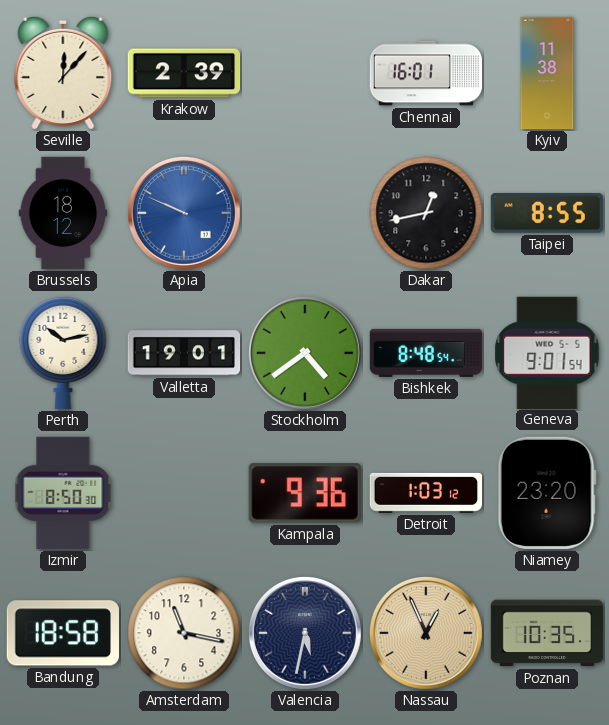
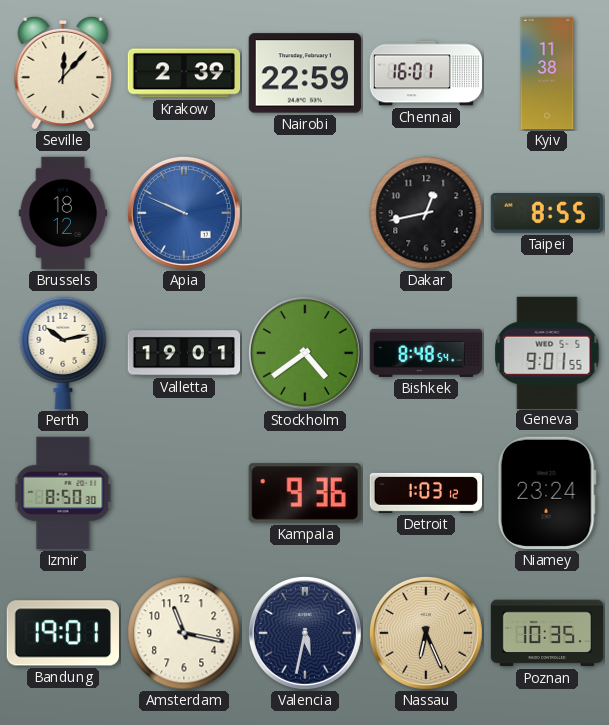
Nairobi: none -> 22:59 (304, 73)
Geneva: 9:01:54 -> 9:01:55 (547, 352)
Niamey: 23:20 -> 23:24 (547, 493)
Bandung: 18:58 -> 19:01 (63, 633)
Nassau: 12:56 -> 6:26 (427, 634)
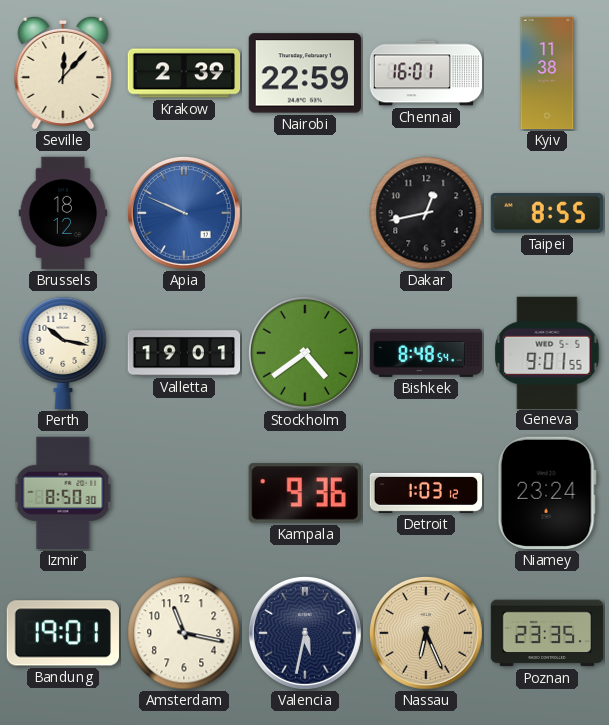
Perth: 10:13 -> 10:17 (63, 353)
Poznan: 10:35 -> 23:35 (547, 633)
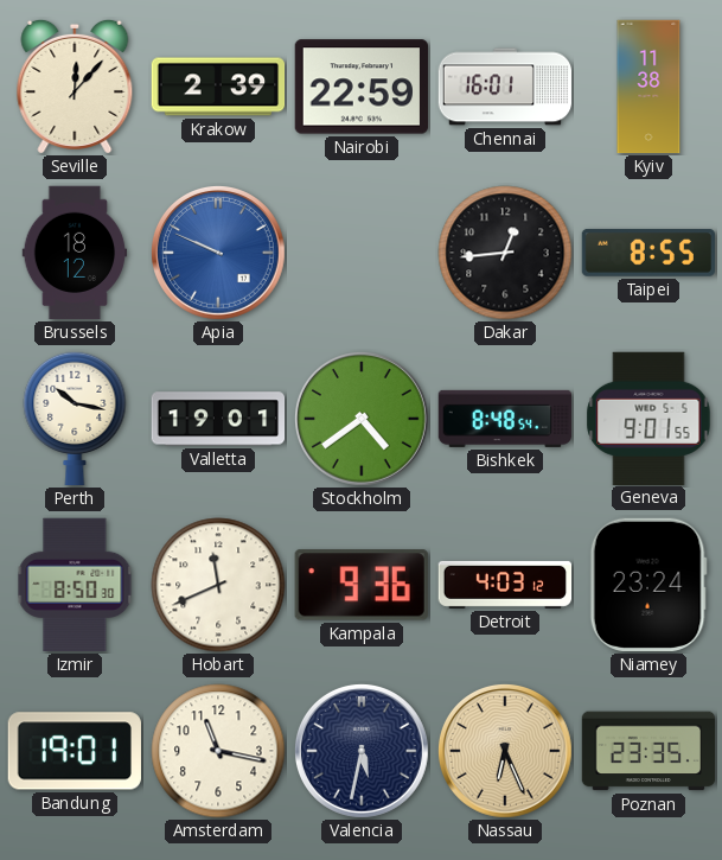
Dakar: 12:43 -> 12:44 (505, 253)
Hobart: none -> 11:41 (218, 585)
Detroit: 1:03 -> 4:03 (505, 585)
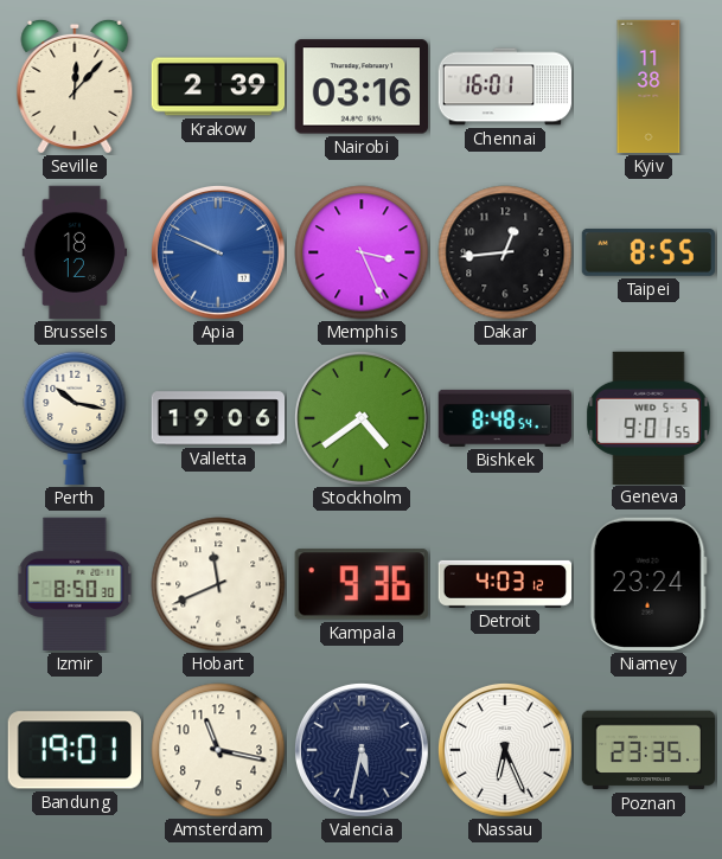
Nairobi: 22:59 -> 03:16 (360, 86)
Memphis: none -> 3:26 (362, 252)
Valletta: 19:01 -> 19:06 (218, 418)
Nassau dial: champagne -> white (506, 751)
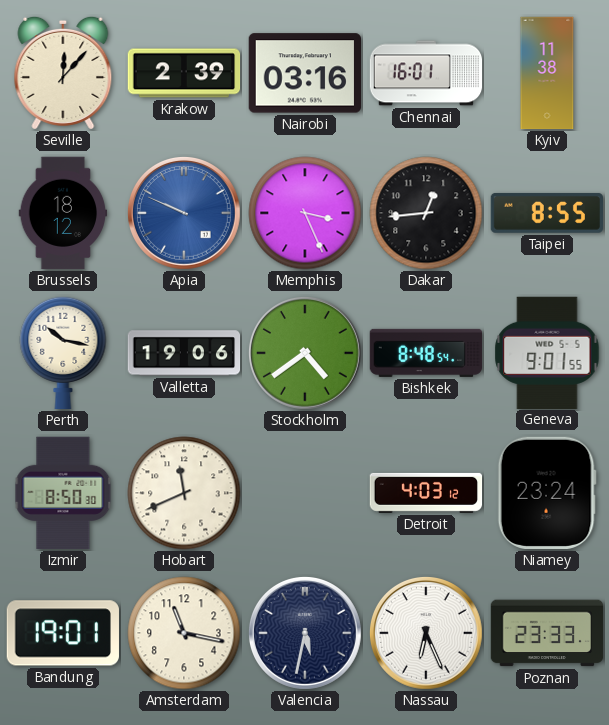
Kampala: 9:36 -> none (362, 584)
Poznan: 23:35 -> 23:33 (547, 633)
